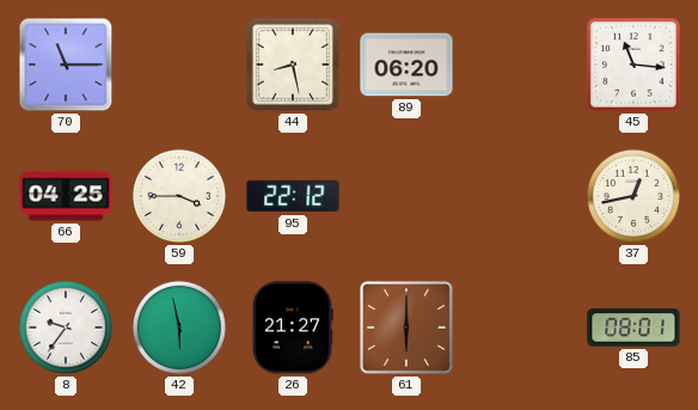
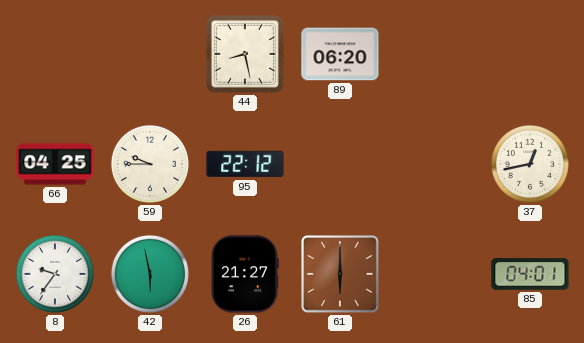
70: 11:15 -> none (66, 65)
45: 11:16 -> none (633, 65)
59: 3:45 -> 9:45 (150, 164)
85: 08:01 -> 04:01 (530, 274)
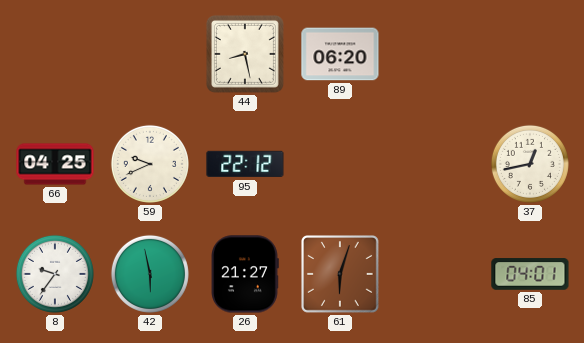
59: 9:45 -> 9:41 (150, 164)
61: 6:00 -> 6:03 (341, 275)
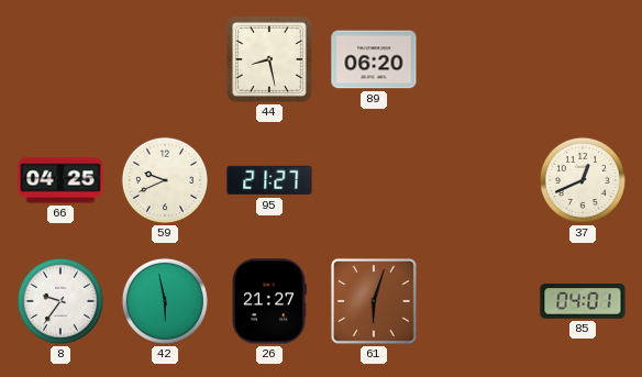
95: 22:12 -> 21:27 (269, 180)
37: 12:43 -> 12:41 (583, 180)
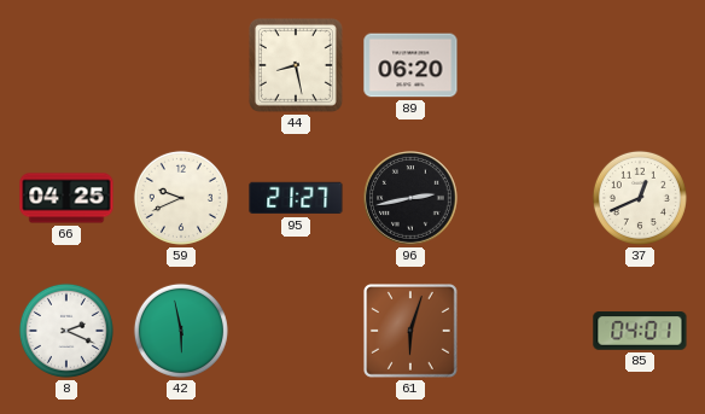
96: none -> 2:43 (410, 198)
8: 9:36 -> 2:19 (66, 331)
26: 21:27 -> none (269, 301)
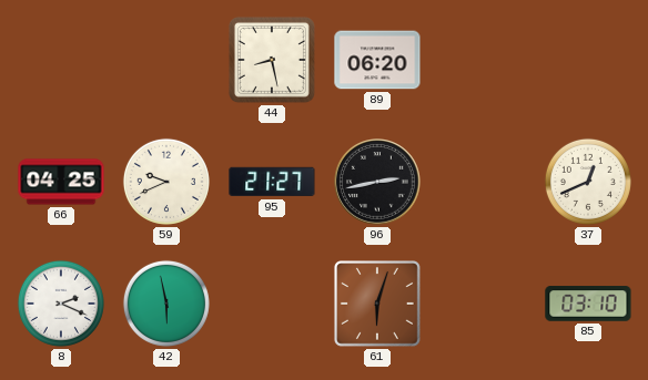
85: 04:01 -> 03:10 (588, 304)
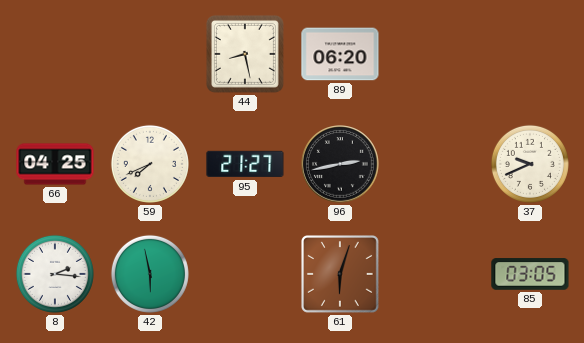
59: 9:41 -> 7:41 (150, 164)
37: 12:41 -> 9:41 (530, 164)
8: 2:19 -> 2:16 (55, 274)
85: 03:10 -> 03:05 (530, 274)
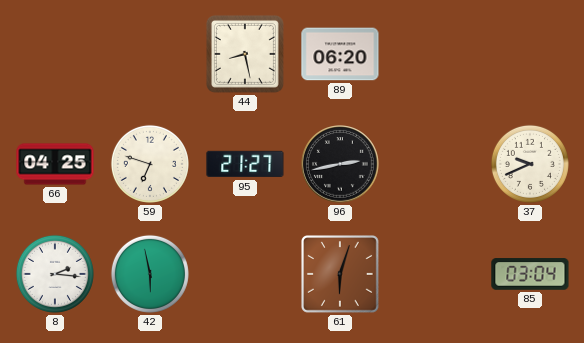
59: 7:41 -> 6:48 (150, 164)
85: 03:05 -> 03:04 (530, 274)
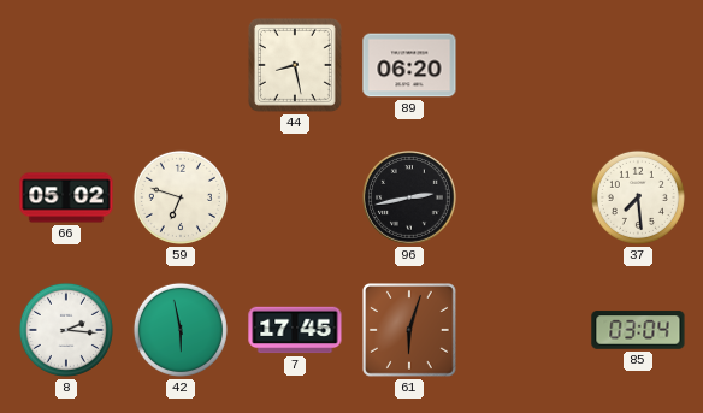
66: 04:25 -> 05:02 (66, 197)
95: 21:27 -> none (245, 164)
37: 9:41 -> 7:29 (638, 197)
7: none -> 17:45 (295, 330)
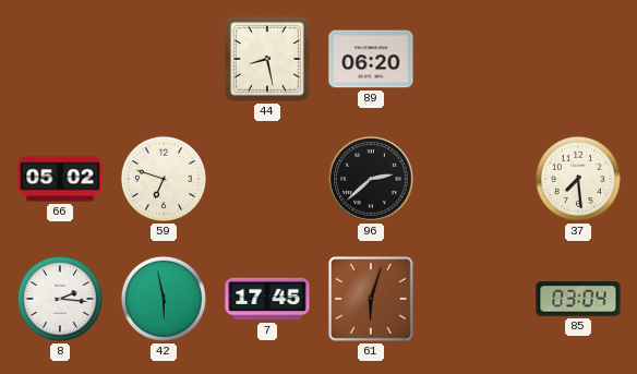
96: 2:43 -> 2:38 (371, 179)
